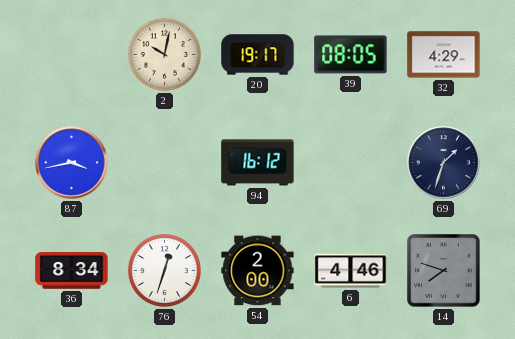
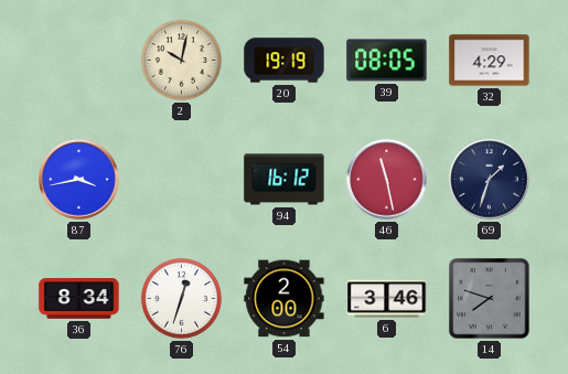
20: 19:17 -> 19:19 (285, 61)
46: none -> 11:28 (387, 180)
6: 4:46 -> 3:46 (387, 299)
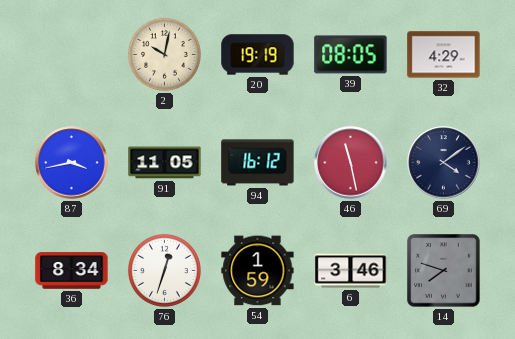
91: none -> 11:05 (165, 163)
69: 1:33 -> 4:09 (444, 163)
54: 2:00 -> 1:59 (258, 271)
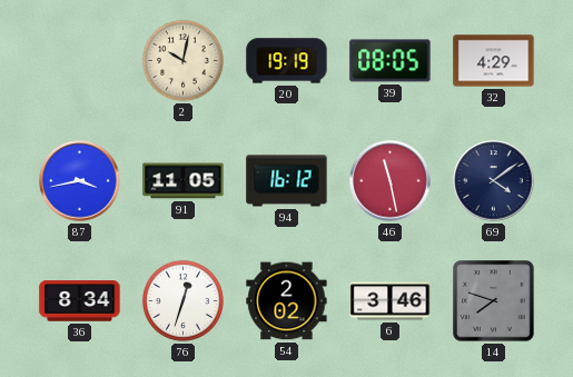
54: 1:59 -> 2:02 (287, 301)
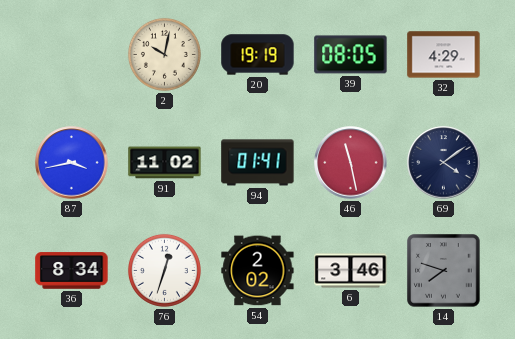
91: 11:05 -> 11:02 (165, 163)
94: 16:12 -> 01:41 (258, 163)
